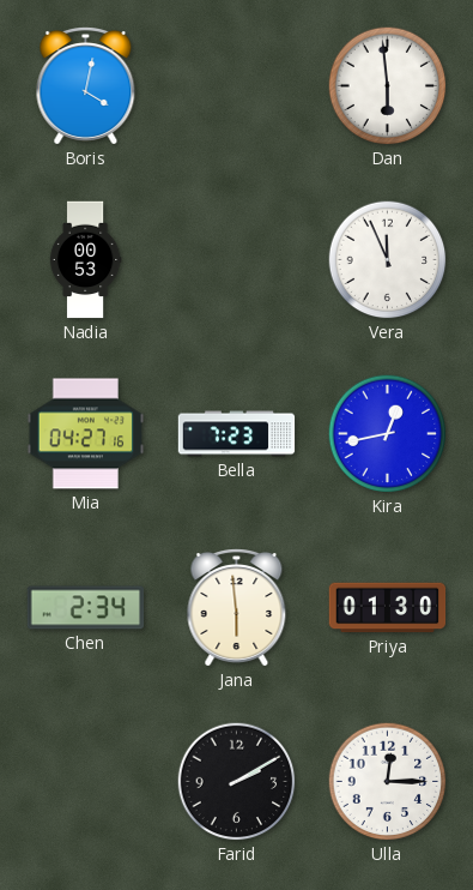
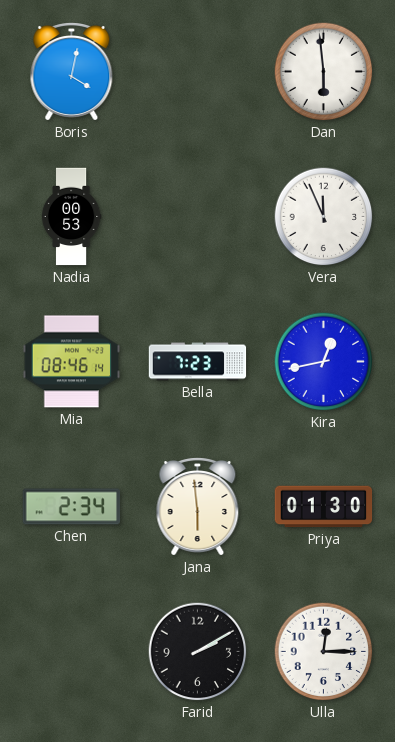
Mia: 04:27 -> 08:46 (72, 362)
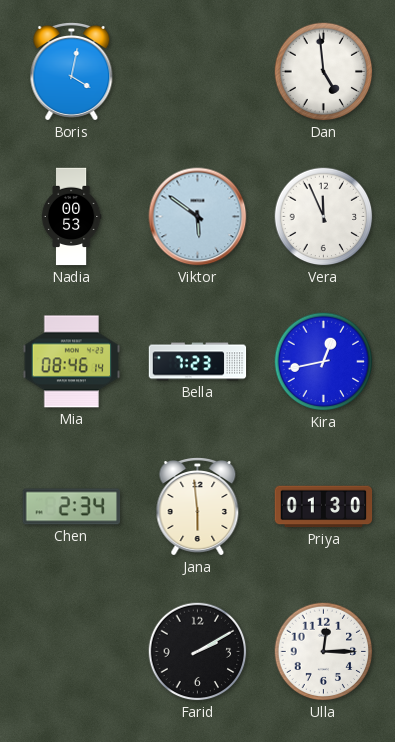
Dan: 5:59 -> 4:59 (324, 72)
Viktor: none -> 5:51 (198, 217)
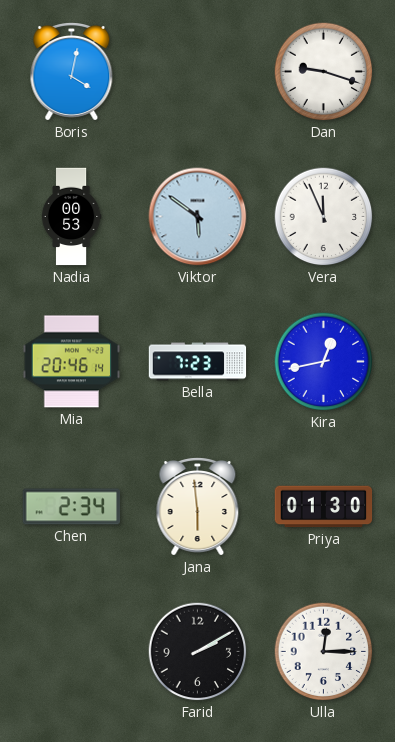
Dan: 4:59 -> 9:18 (324, 72)
Mia: 08:46 -> 20:46 (72, 362)
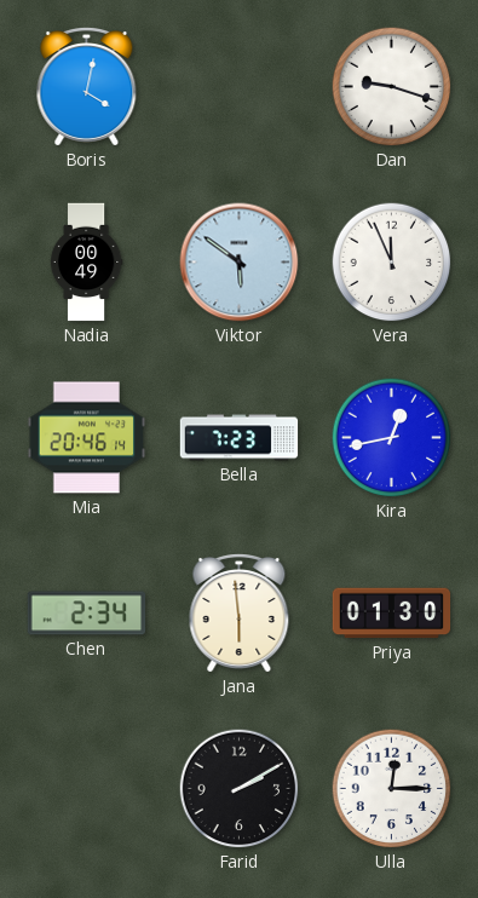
Nadia: 00:53 -> 00:49 (86, 263)
